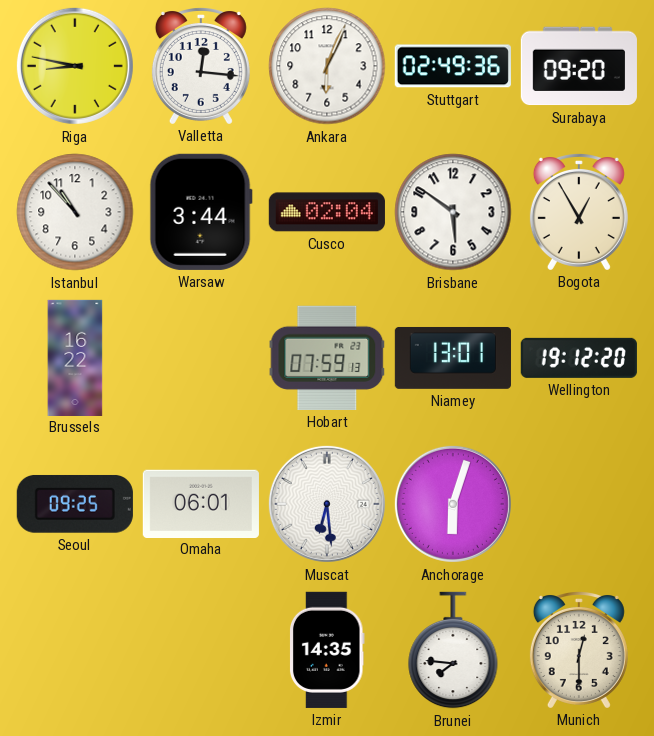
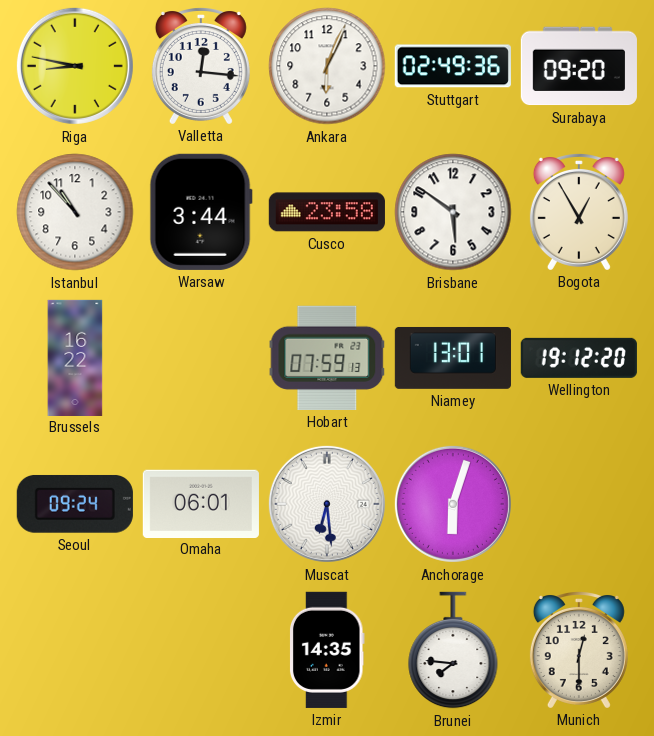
Cusco: 02:04 -> 23:58 (327, 212)
Seoul: 09:25 -> 09:24 (75, 504)
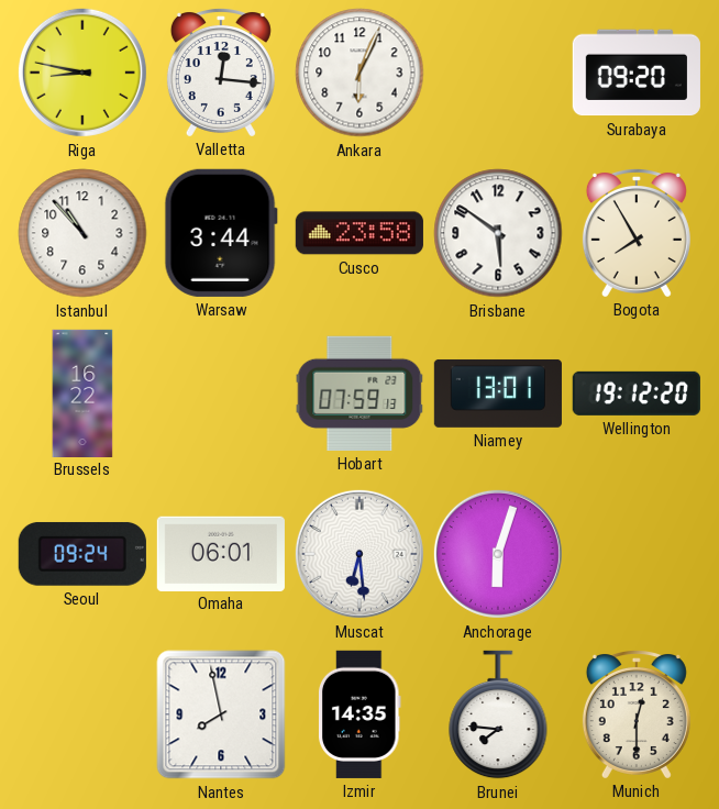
Stuttgart: 02:49 -> none (453, 66)
Bogota: 12:55 -> 7:55 (637, 233)
Nantes: none -> 7:58 (221, 714)
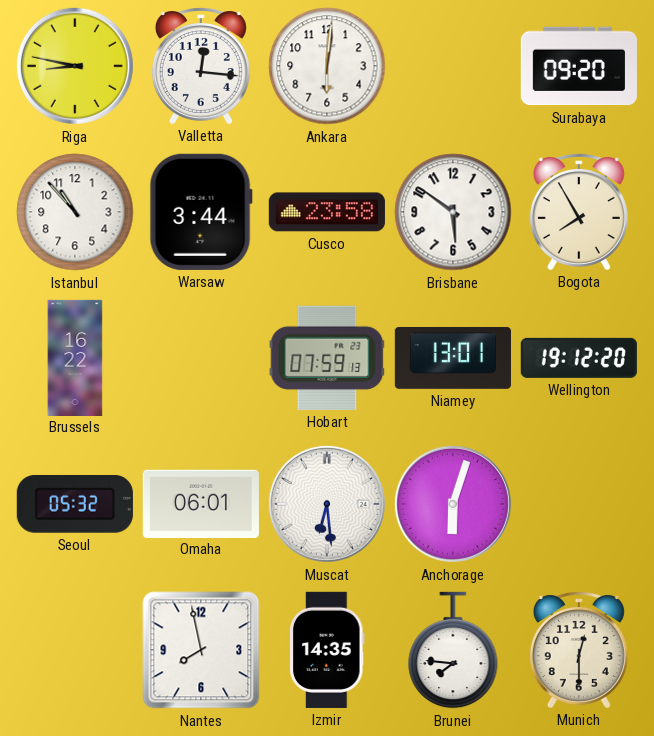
Ankara: 6:04 -> 6:01 (327, 66)
Seoul: 09:24 -> 05:32 (75, 504)
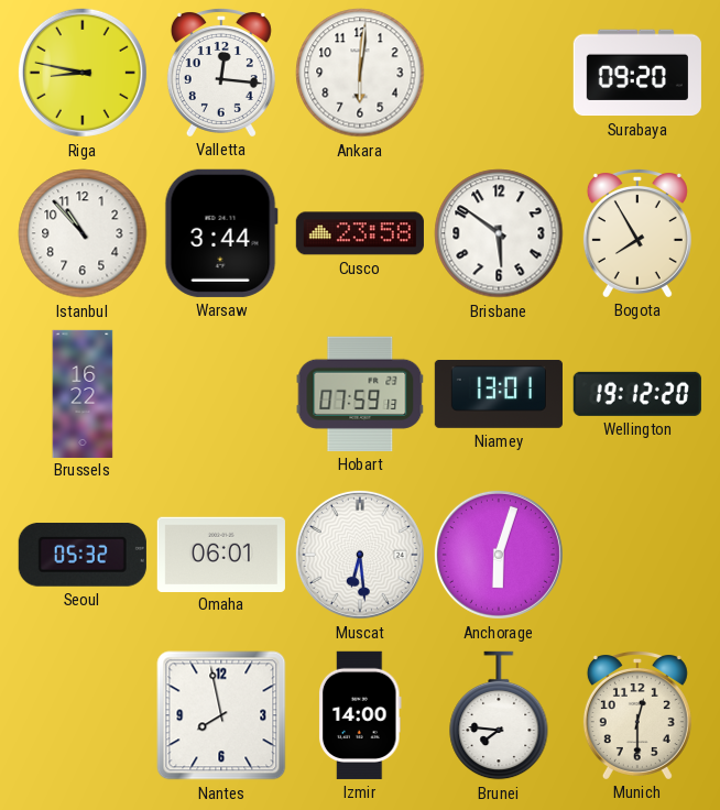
Izmir: 14:35 -> 14:00 (361, 715)
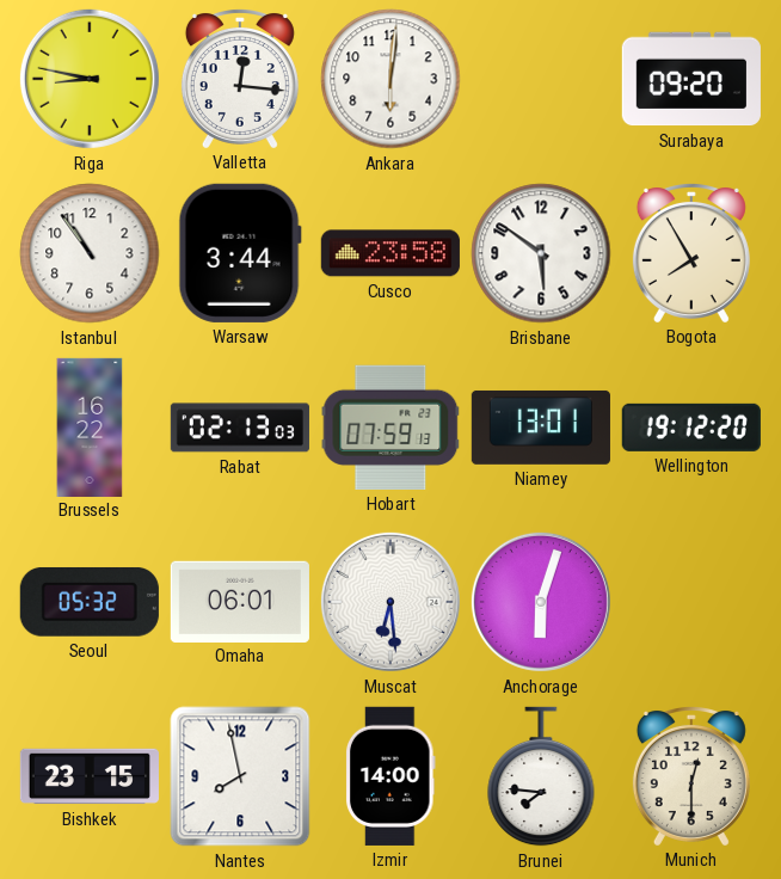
Istanbul: 10:53 -> 10:54 (90, 253)
Rabat: none -> 02:13 (240, 428)
Bishkek: none -> 23:15 (90, 776)
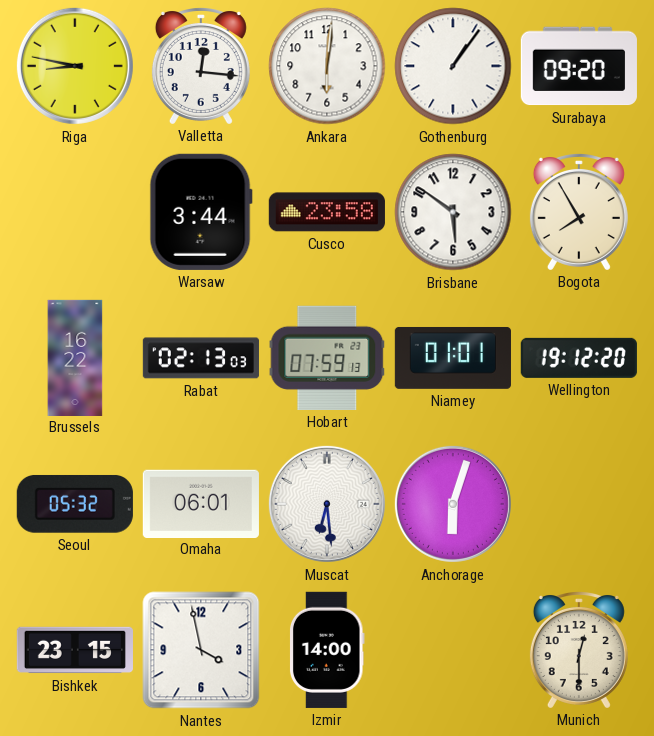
Gothenburg: none -> 1:06 (453, 66)
Istanbul: 10:54 -> none (90, 253)
Niamey: 13:01 -> 01:01 (453, 358)
Nantes: 7:58 -> 3:58 (201, 650)
Brunei: 7:46 -> none (541, 776)
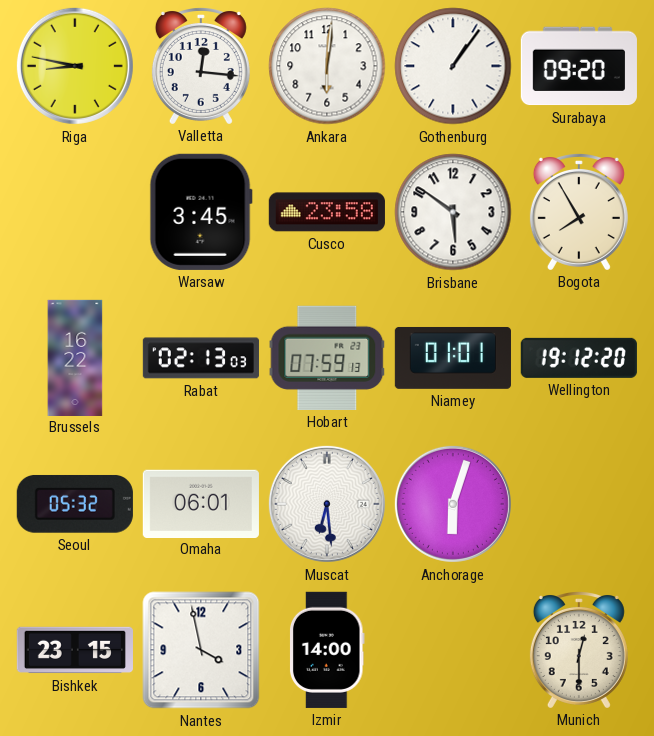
Warsaw: 3:44 -> 3:45 (201, 212)
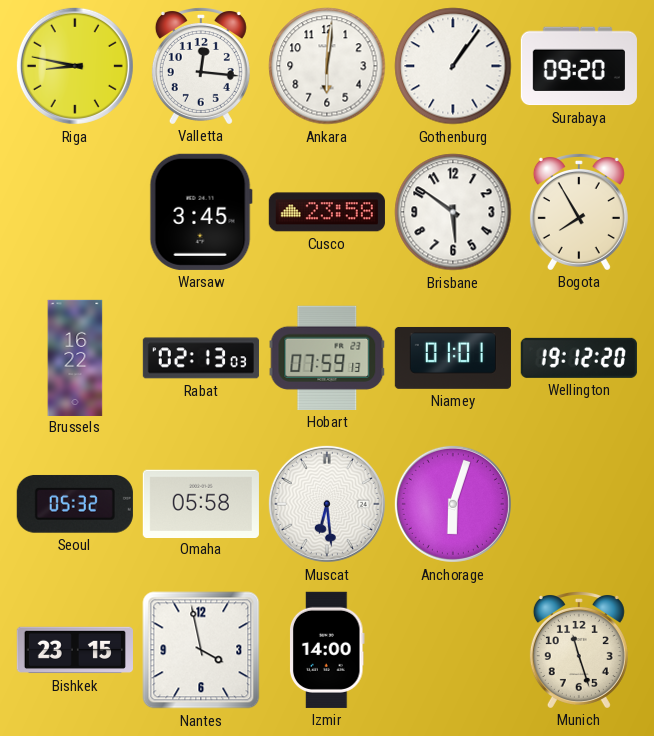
Omaha: 06:01 -> 05:58 (201, 503)
Munich: 12:30 -> 11:27 (579, 650)
